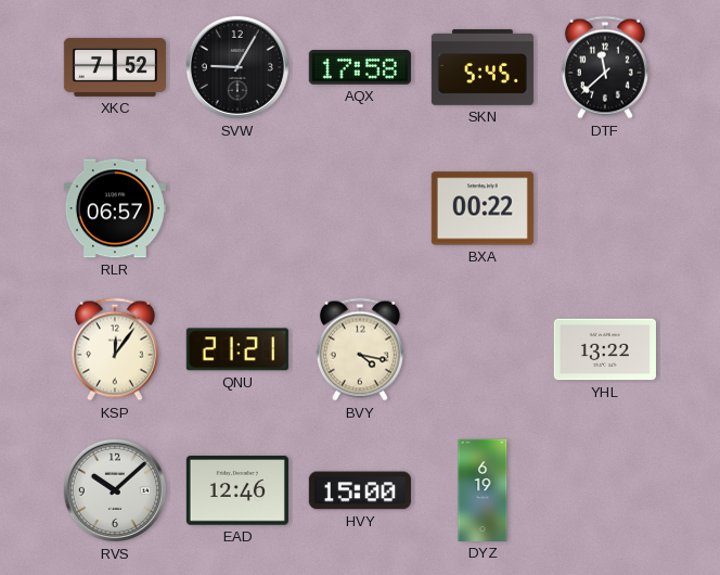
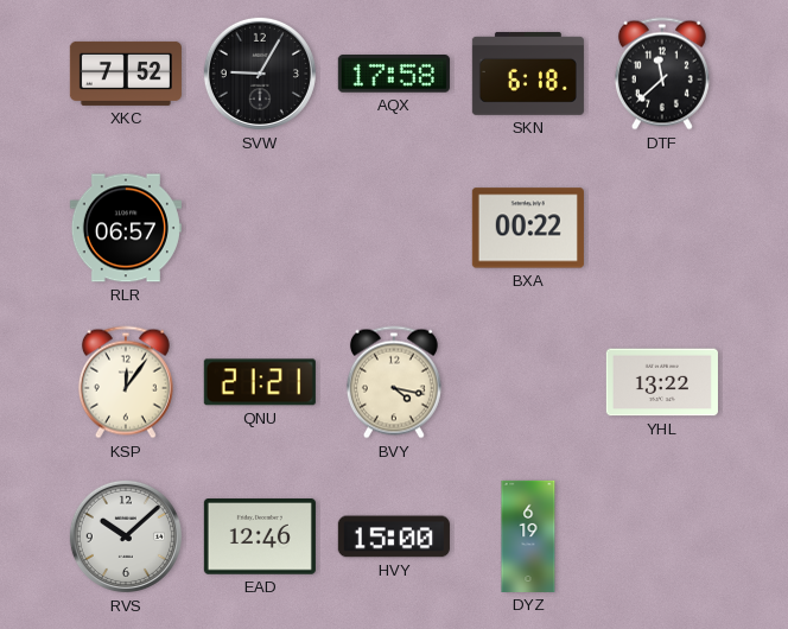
SKN: 5:45 -> 6:18 (528, 74)
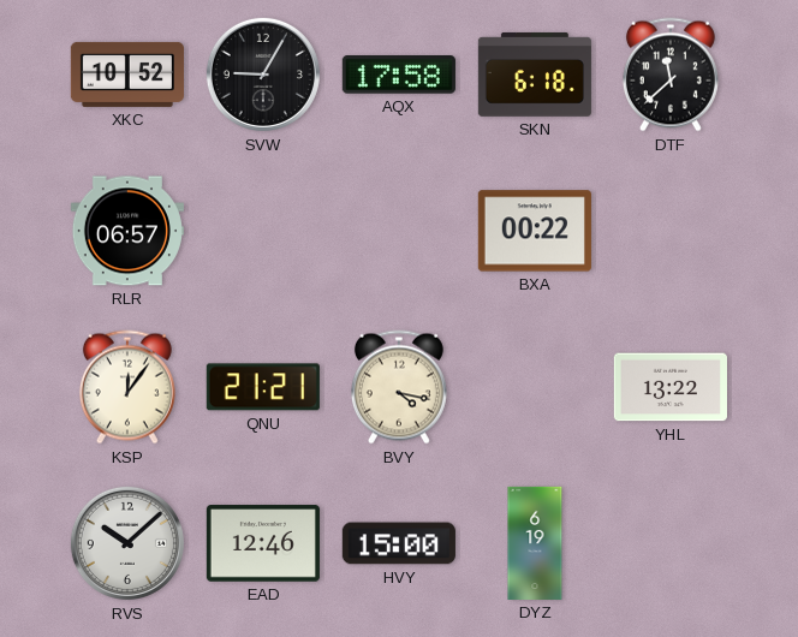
XKC: 7:52 -> 10:52 (127, 75)
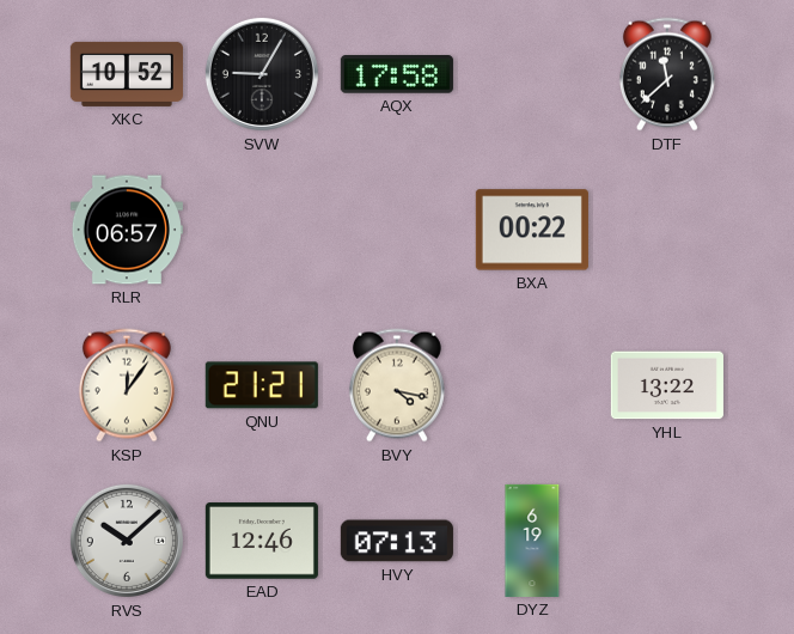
SKN: 6:18 -> none (535, 75)
HVY: 15:00 -> 07:13 (397, 541)
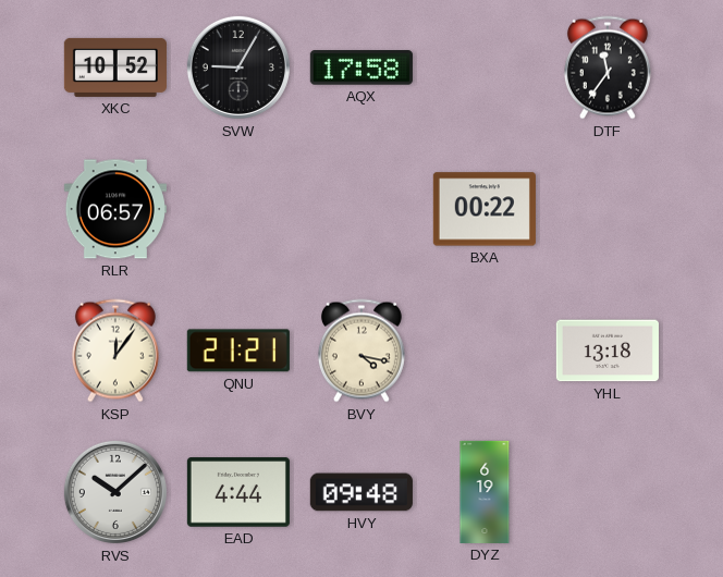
DTF: 11:38 -> 11:36 (608, 67)
YHL: 13:22 -> 13:18 (608, 351)
EAD: 12:46 -> 4:44 (238, 492)
HVY: 07:13 -> 09:48 (361, 492)
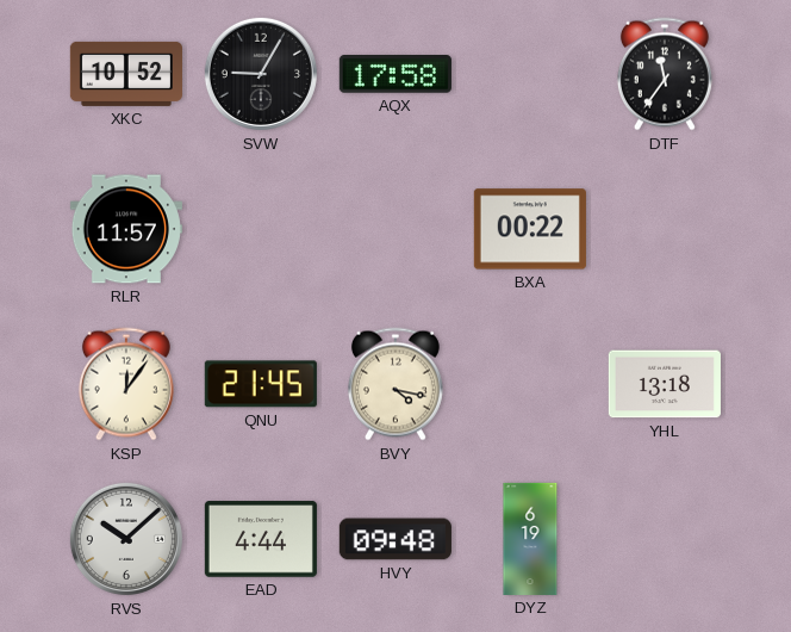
RLR: 06:57 -> 11:57 (126, 229)
QNU: 21:21 -> 21:45 (261, 384)
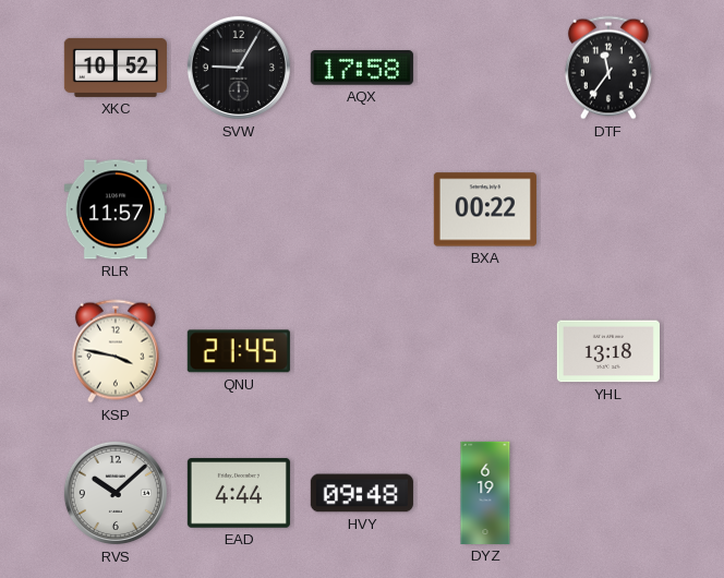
KSP: 12:06 -> 3:47 (116, 351)
BVY: 4:17 -> none (395, 384)
